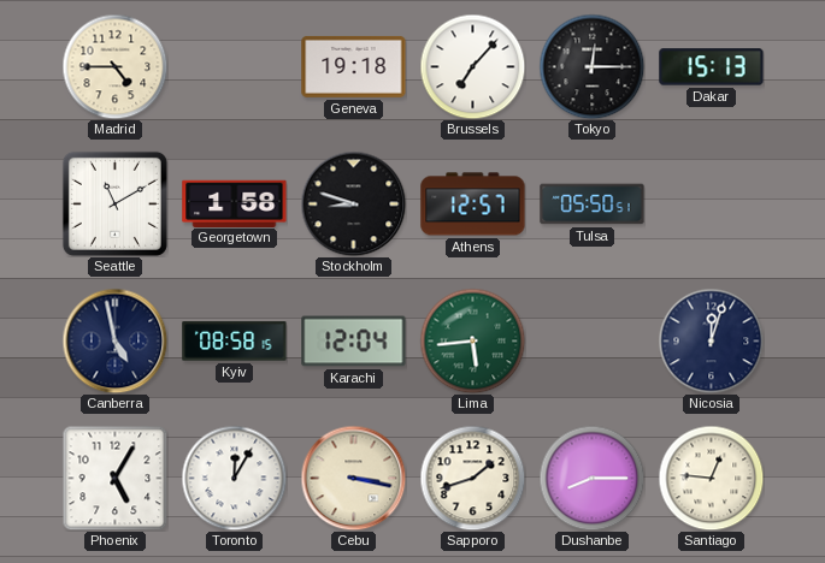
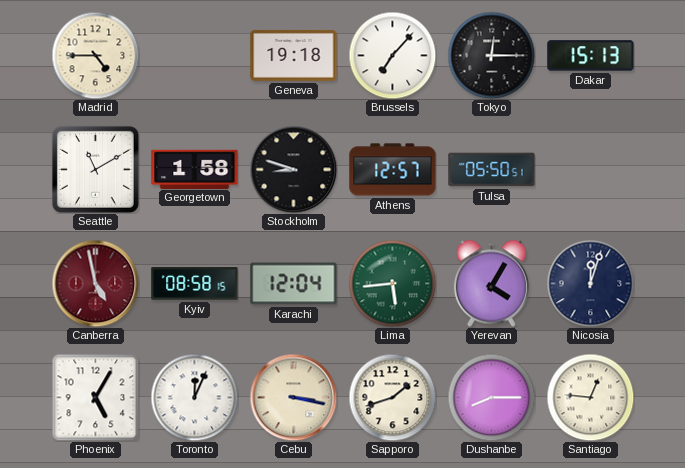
Canberra dial: navy -> burgundy (95, 283)
Yerevan: none -> 4:05 (491, 283)
Toronto: 12:05 -> 12:04 (194, 397)
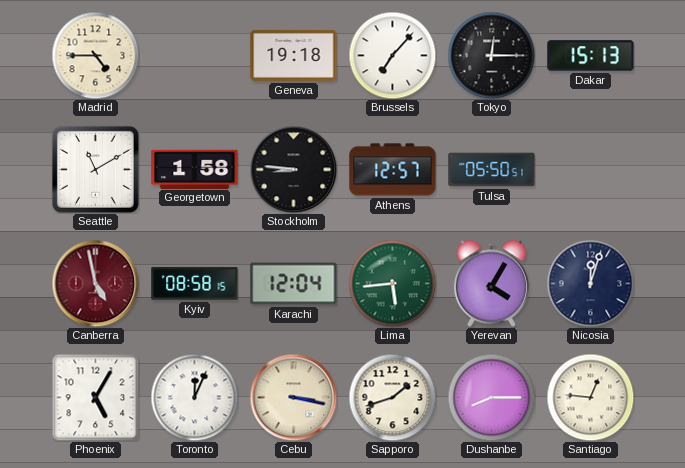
Stockholm: 8:48 -> 8:46 (293, 169)
